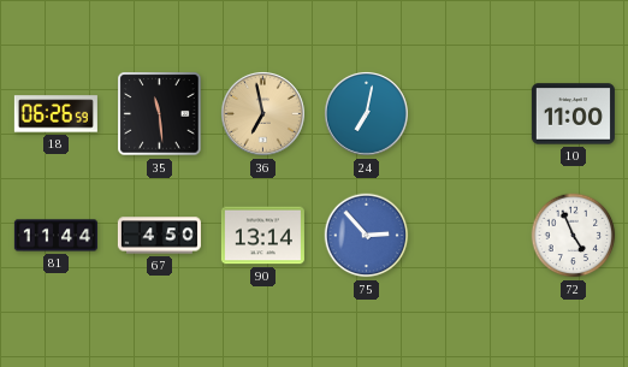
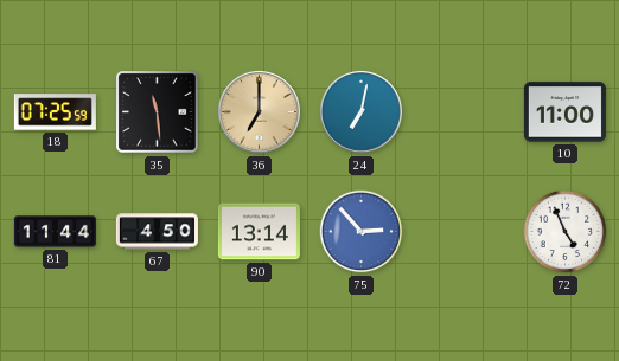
18: 06:26 -> 07:25 (55, 112)
36: 6:58 -> 7:00 (259, 111)
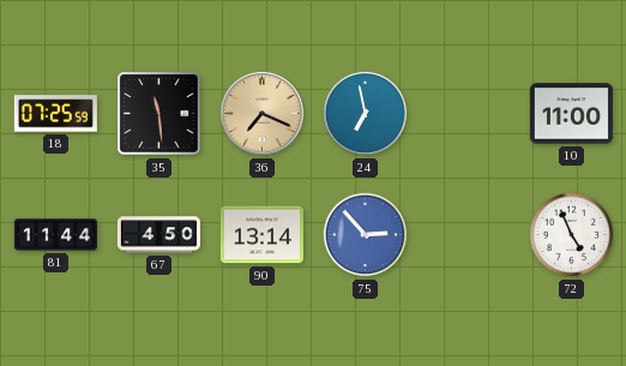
36: 7:00 -> 7:19 (261, 113)
24: 7:02 -> 6:58 (365, 113)
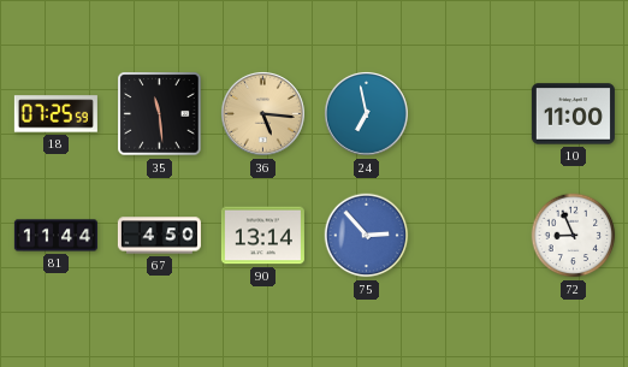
36: 7:19 -> 5:16 (262, 113)
72: 4:56 -> 8:56 (574, 236)
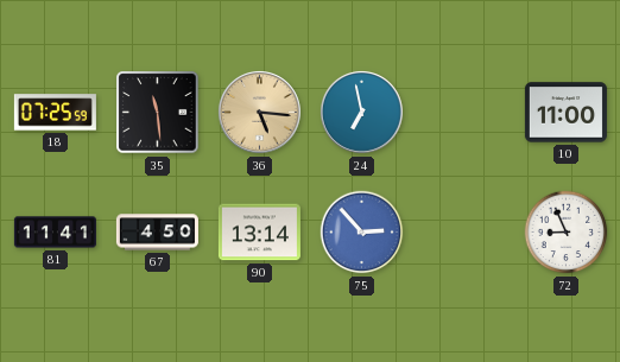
81: 11:44 -> 11:41 (55, 233)
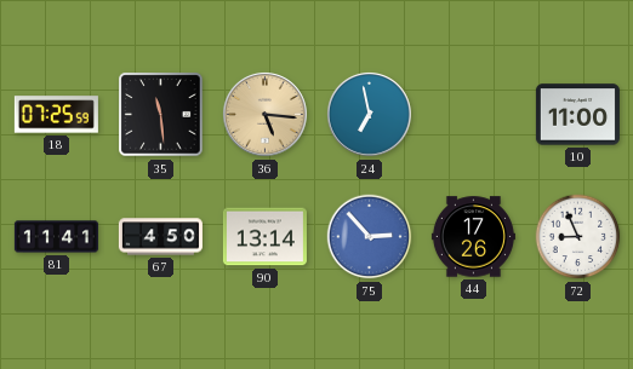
44: none -> 17:26 (473, 237)
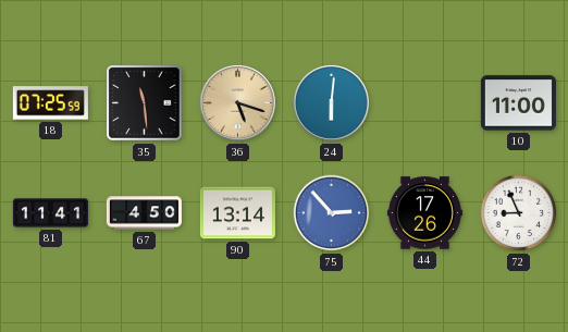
36: 5:16 -> 5:18 (237, 102)
24: 6:58 -> 6:01 (331, 102)
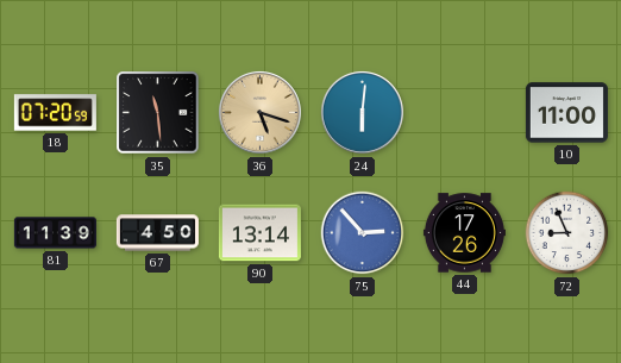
18: 07:25 -> 07:20 (55, 113)
81: 11:41 -> 11:39 (55, 233)
